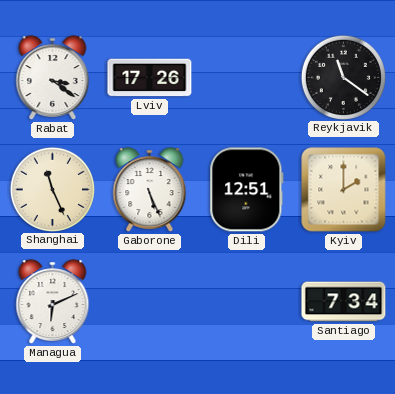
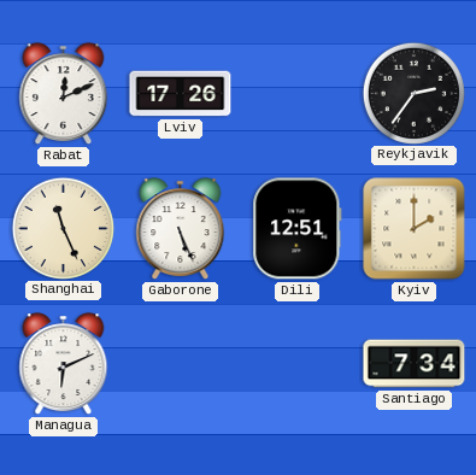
Rabat: 3:21 -> 12:11 (64, 94)
Reykjavik: 11:21 -> 2:36 (413, 93)
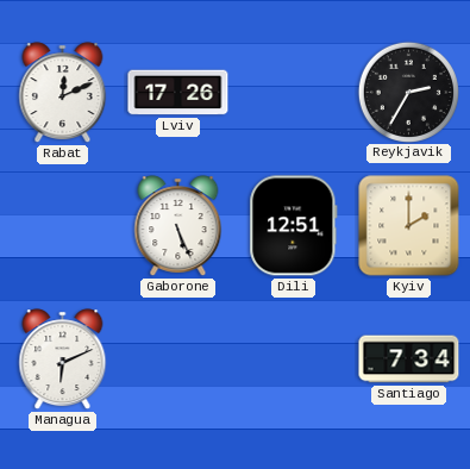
Reykjavik: 2:36 -> 2:35 (408, 92)
Shanghai: 11:26 -> none (63, 228)
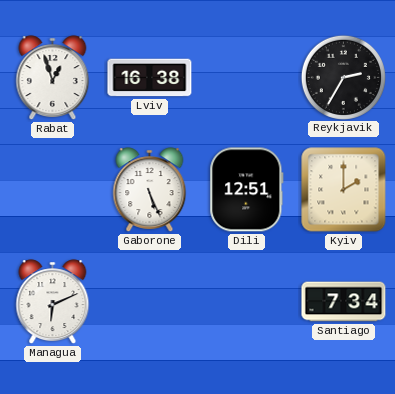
Rabat: 12:11 -> 12:57 (53, 78)
Lviv: 17:26 -> 16:38 (150, 78)
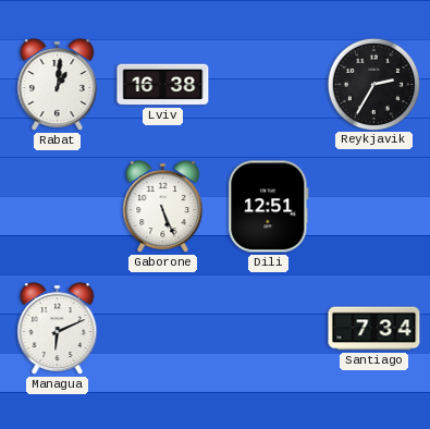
Rabat: 12:57 -> 1:01 (58, 85)
Kyiv: 2:00 -> none (344, 190)
